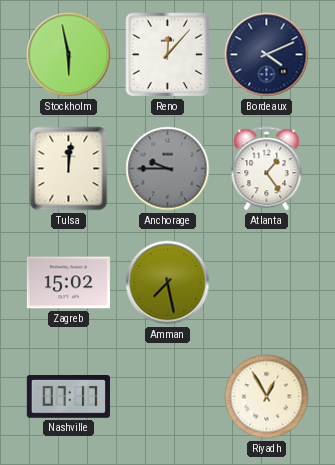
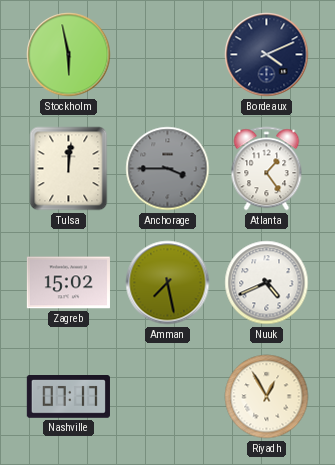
Reno: 12:07 -> none (168, 55)
Anchorage: 9:45 -> 3:45 (168, 169)
Nuuk: none -> 4:41 (267, 283)
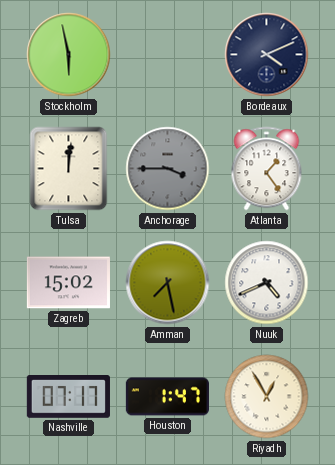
Houston: none -> 1:47 (167, 397)
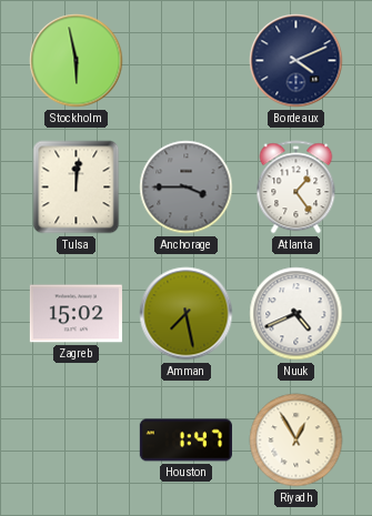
Nashville: 07:17 -> none (68, 397)
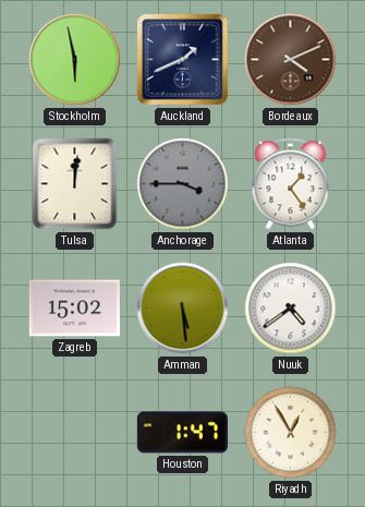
Auckland: none -> 1:41 (183, 60)
Bordeaux dial: navy -> brown (291, 60)
Amman: 7:28 -> 5:29 (183, 309)
Nuuk: 4:41 -> 4:39 (291, 309)
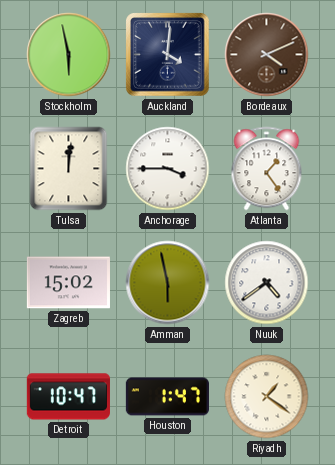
Auckland: 1:41 -> 4:01 (168, 55)
Anchorage dial: grey -> white (168, 169)
Amman: 5:29 -> 5:58 (168, 283)
Detroit: none -> 10:47 (68, 397)
Riyadh: 12:55 -> 1:21 (267, 397)
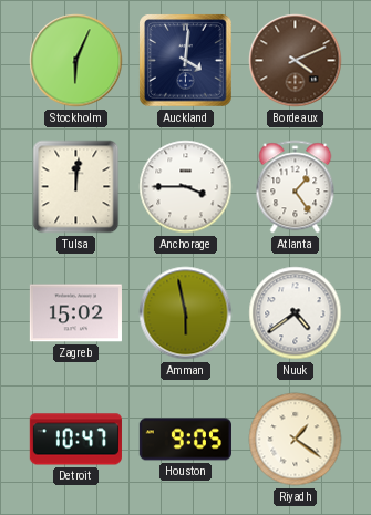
Stockholm: 5:58 -> 6:04 (76, 61)
Houston: 1:47 -> 9:05 (185, 440)
